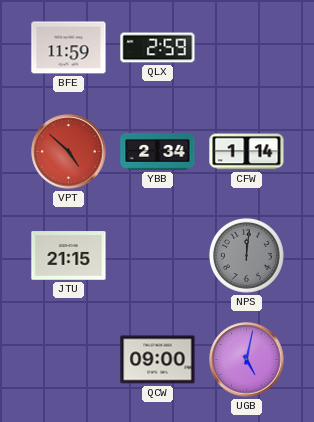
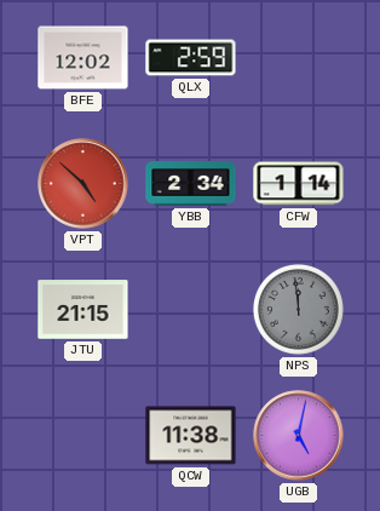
BFE: 11:59 -> 12:02 (84, 58)
NPS: 12:01 -> 11:59 (298, 309)
QCW: 09:00 -> 11:38 (191, 436)
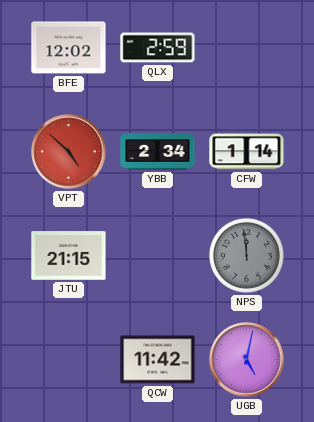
QCW: 11:38 -> 11:42 (158, 360)
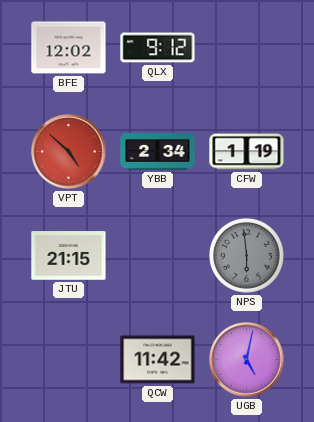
QLX: 2:59 -> 9:12 (158, 48)
CFW: 1:14 -> 1:19 (247, 152)
NPS: 11:59 -> 5:59 (246, 255)
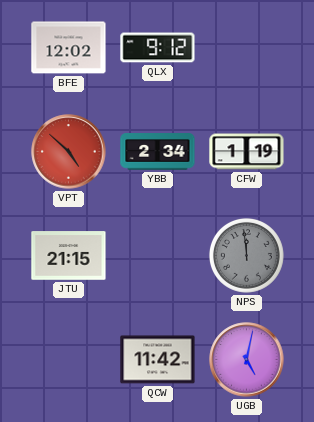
NPS: 5:59 -> 11:59 (246, 255)
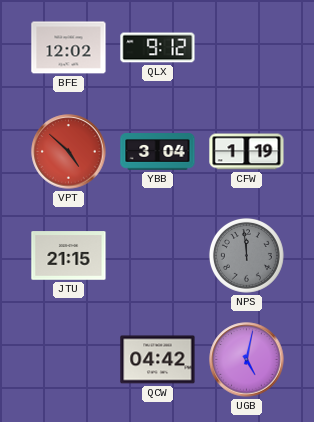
YBB: 2:34 -> 3:04 (158, 152)
QCW: 11:42 -> 04:42 (158, 360)
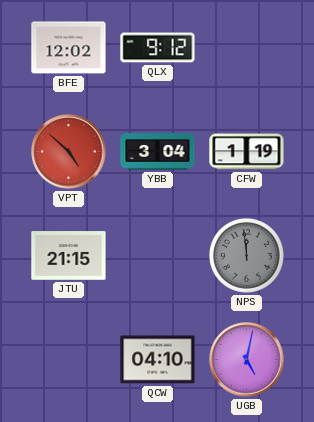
QCW: 04:42 -> 04:10 (158, 360)
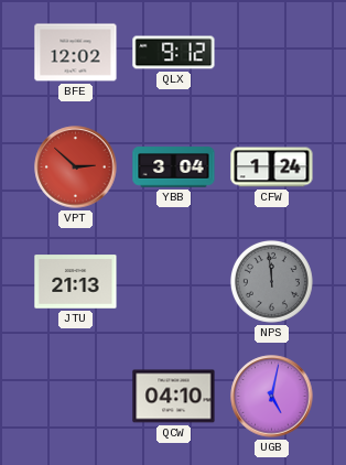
VPT: 4:52 -> 2:52 (76, 167)
CFW: 1:19 -> 1:24 (272, 167)
JTU: 21:15 -> 21:13 (76, 282)
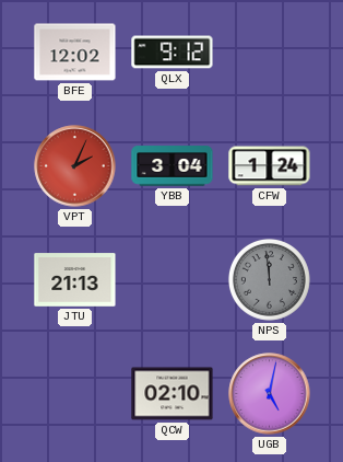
VPT: 2:52 -> 2:04 (75, 166)
QCW: 04:10 -> 02:10 (173, 394)
